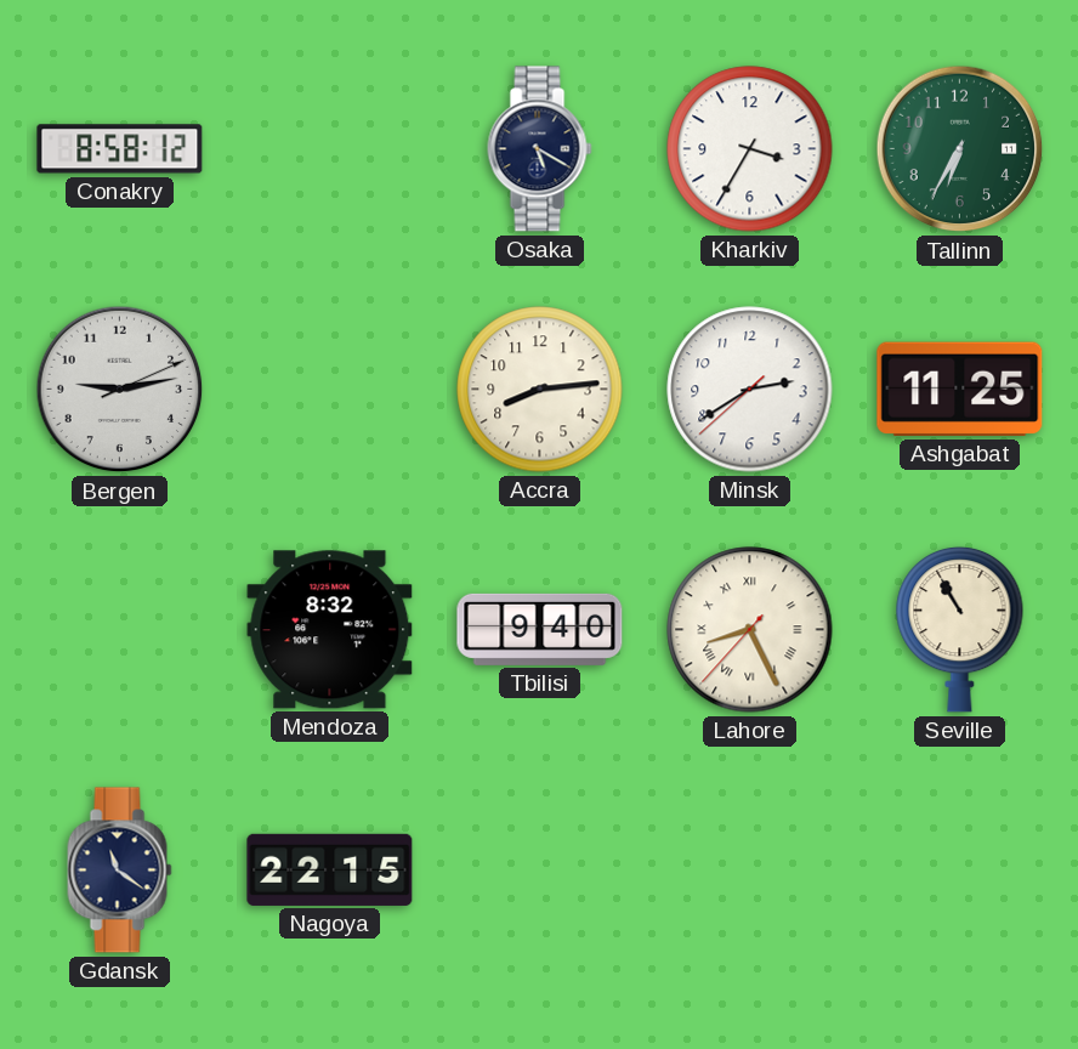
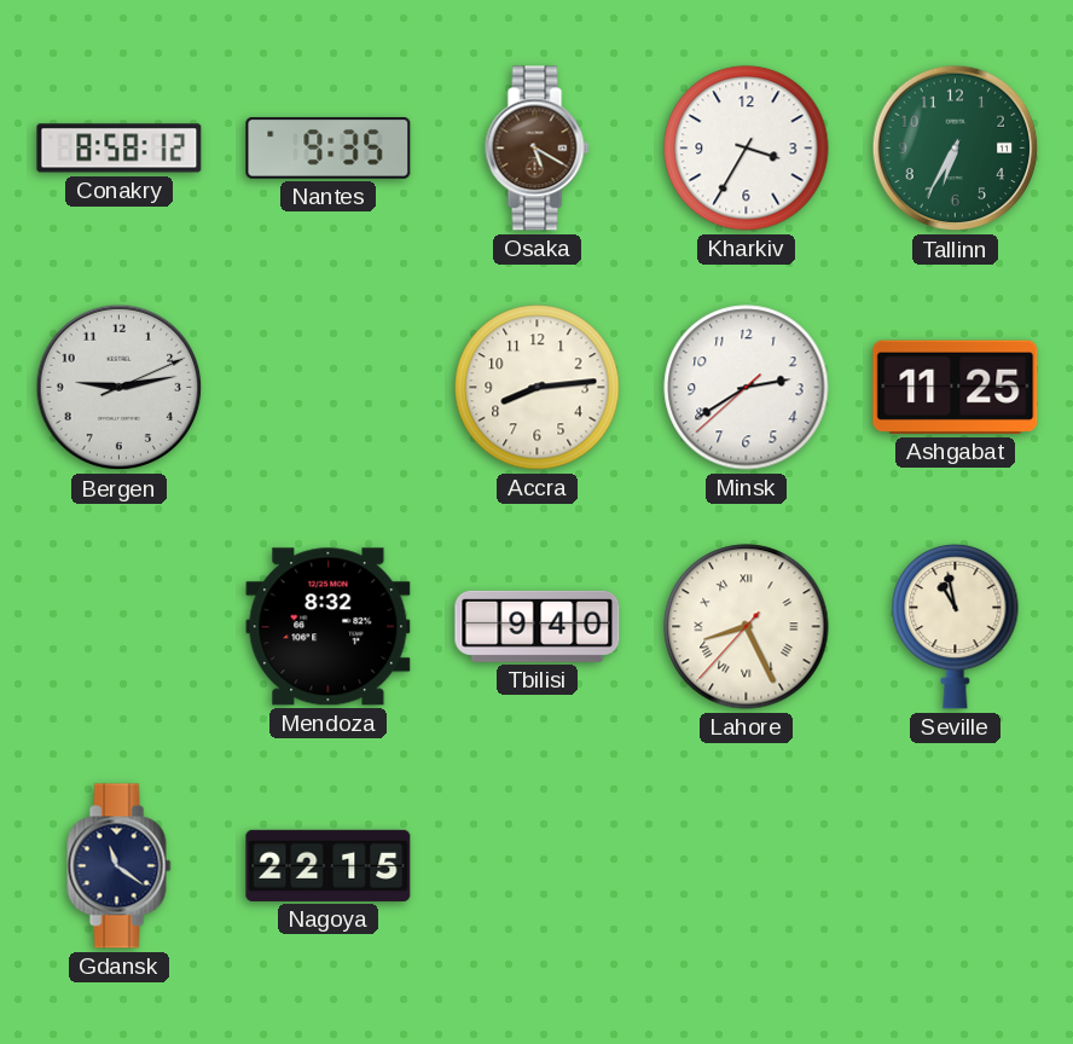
Nantes: none -> 9:35 (329, 147)
Osaka dial: navy -> brown (538, 149)
Seville: 10:55 -> 10:58 (956, 626)
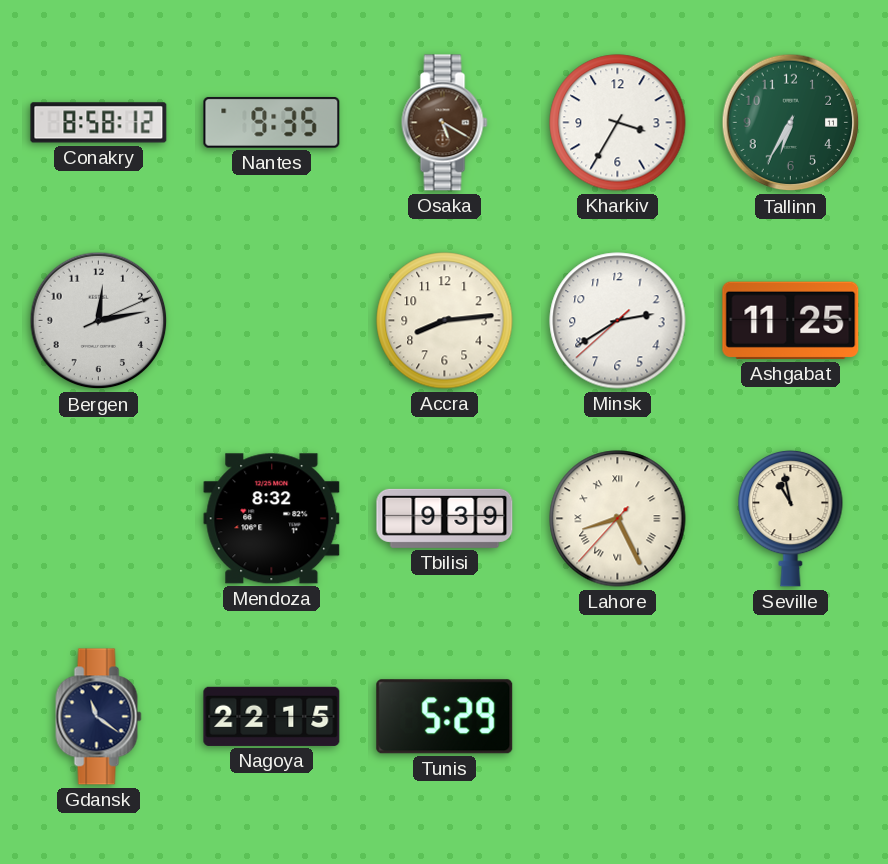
Bergen: 9:13 -> 12:13 (99, 321)
Tbilisi: 9:40 -> 9:39 (445, 518)
Tunis: none -> 5:29 (445, 717)
